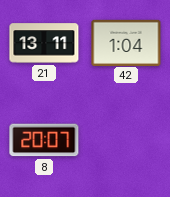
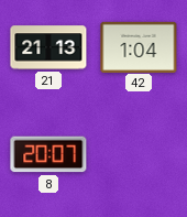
21: 13:11 -> 21:13 (48, 47)
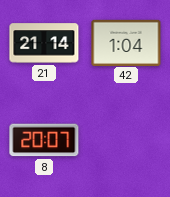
21: 21:13 -> 21:14 (44, 43)
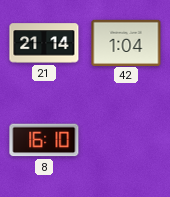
8: 20:07 -> 16:10 (44, 140)
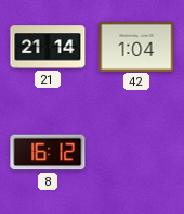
8: 16:10 -> 16:12 (48, 152)
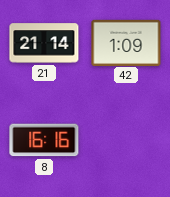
42: 1:04 -> 1:09 (126, 42)
8: 16:12 -> 16:16 (44, 140)
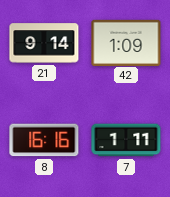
21: 21:14 -> 9:14 (44, 43)
7: none -> 1:11 (126, 140)
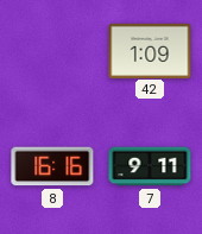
21: 9:14 -> none (44, 43)
7: 1:11 -> 9:11 (150, 166)
